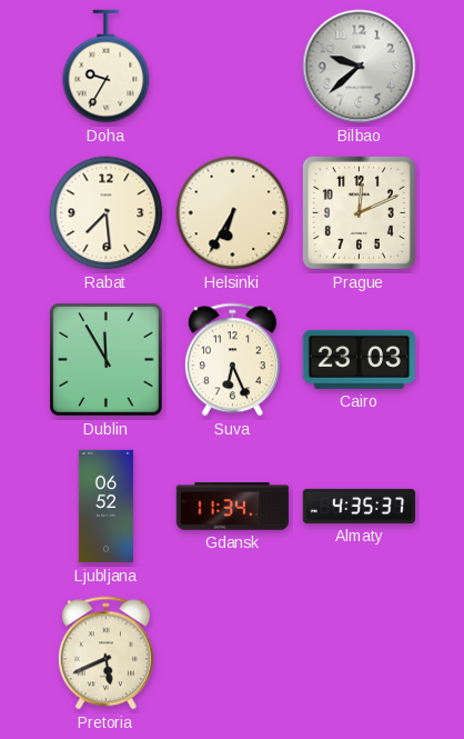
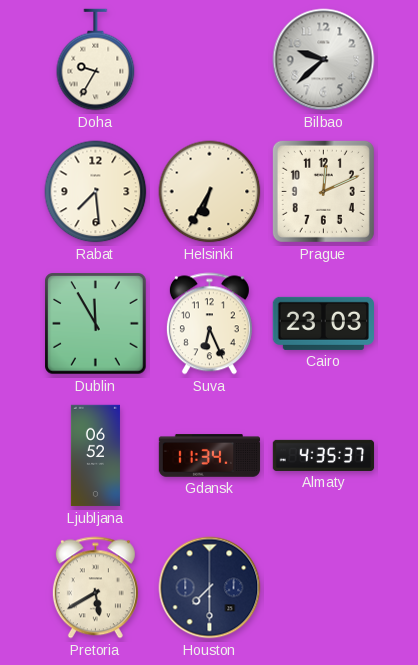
Pretoria: 5:41 -> 5:40 (95, 588)
Houston: none -> 7:30 (210, 588)
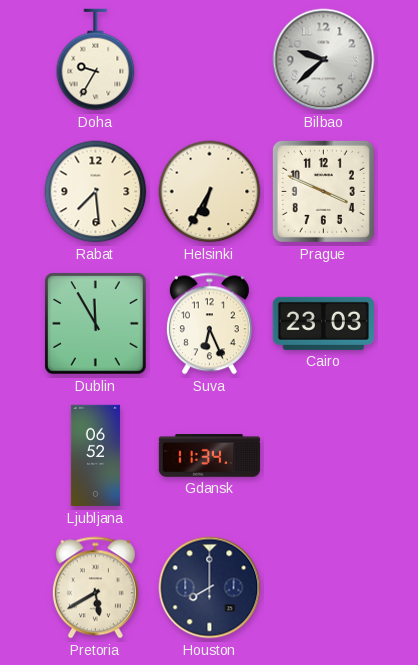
Prague: 12:11 -> 3:49 (323, 191)
Almaty: 4:35 -> none (324, 455)
Houston: 7:30 -> 8:00 (210, 588)
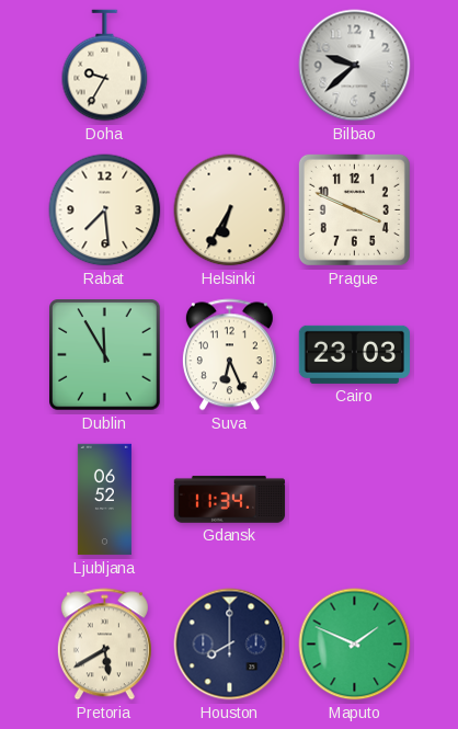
Maputo: none -> 1:49 (355, 645)
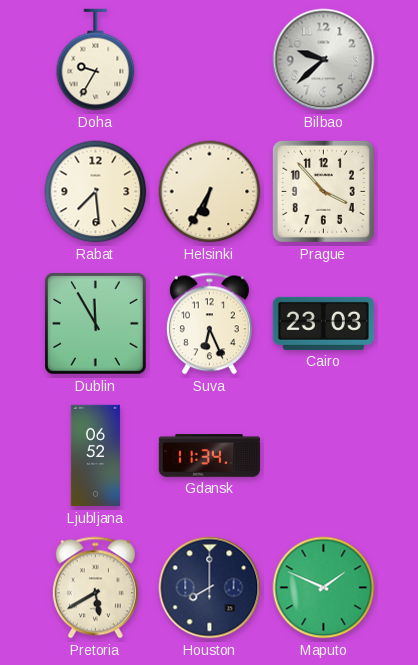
Prague: 3:49 -> 3:53 (323, 191)
